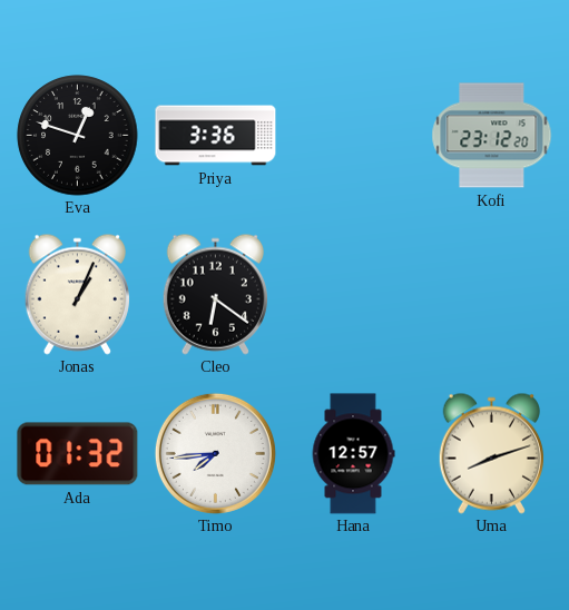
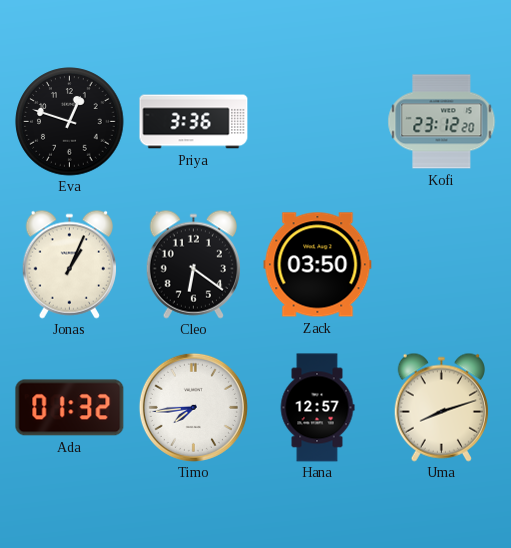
Zack: none -> 03:50 (318, 265)
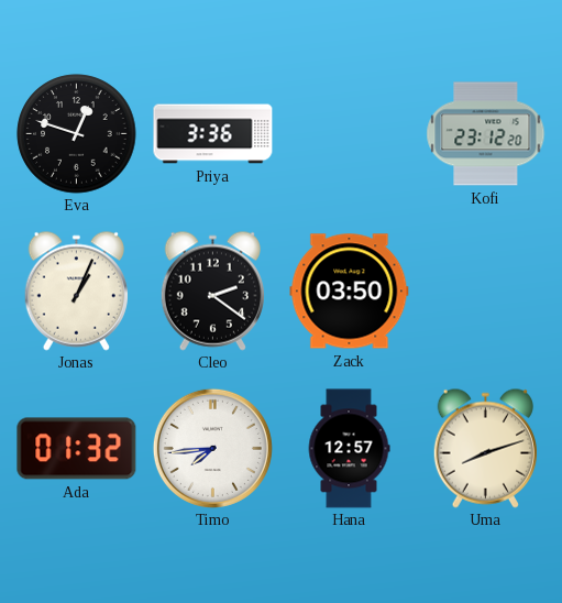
Cleo: 6:21 -> 2:21 (212, 290)
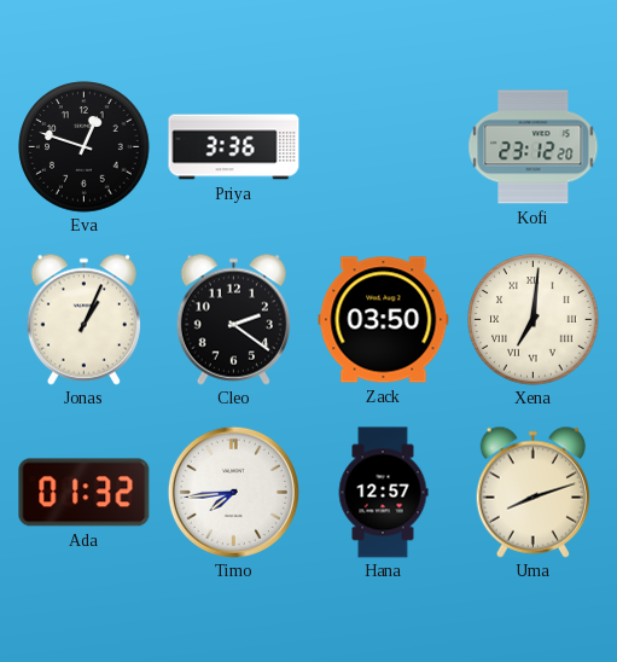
Xena: none -> 7:01 (534, 320)
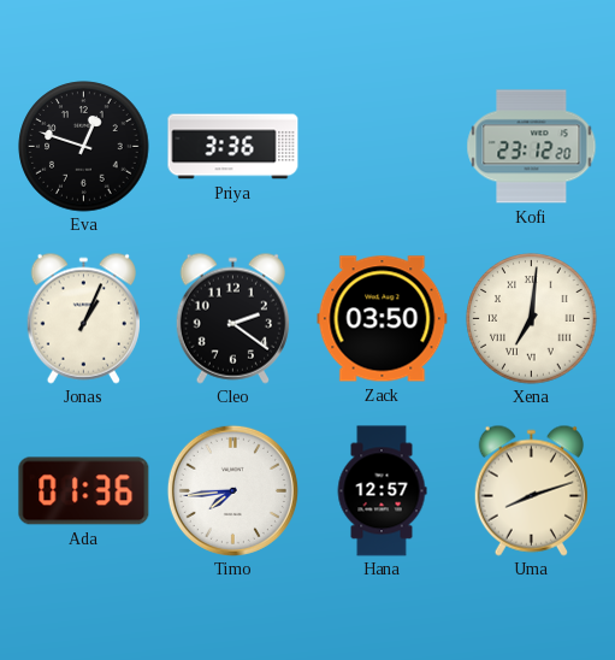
Ada: 01:32 -> 01:36 (84, 491)
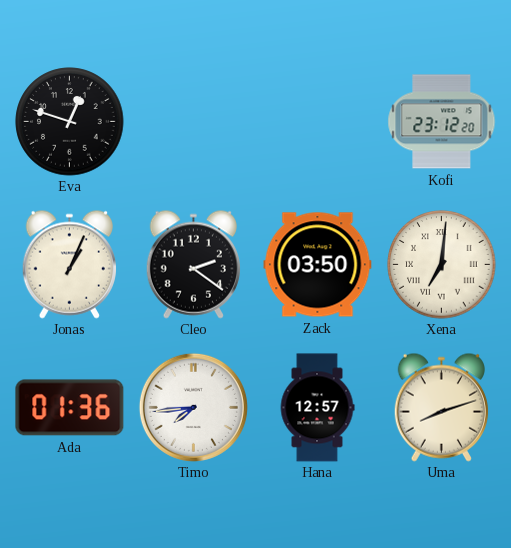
Priya: 3:36 -> none (233, 147)
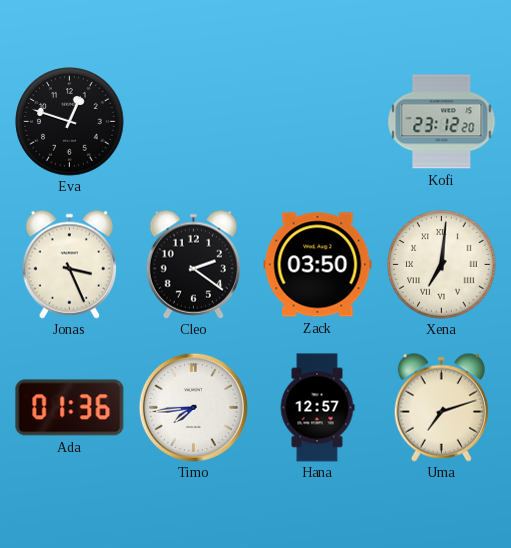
Jonas: 1:04 -> 3:26 (69, 264)
Uma: 8:12 -> 7:12 (441, 407)
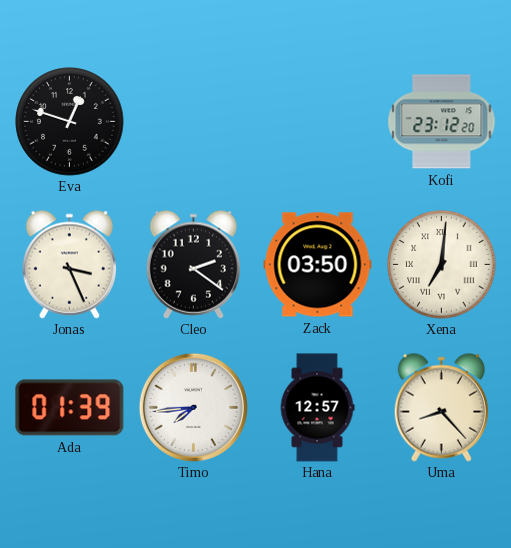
Ada: 01:36 -> 01:39 (70, 408)
Uma: 7:12 -> 8:23 (441, 407)
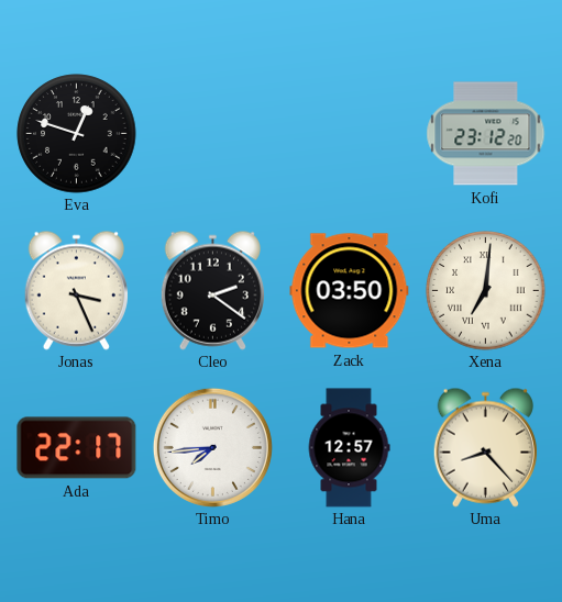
Ada: 01:39 -> 22:17 (77, 448)
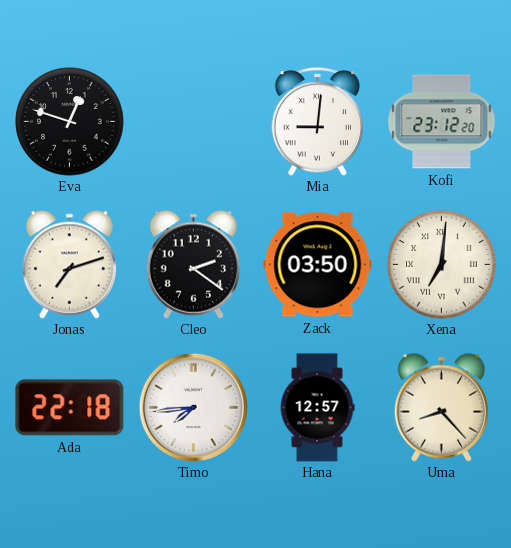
Mia: none -> 9:01 (318, 122)
Jonas: 3:26 -> 7:12 (69, 264)
Ada: 22:17 -> 22:18 (70, 408)
